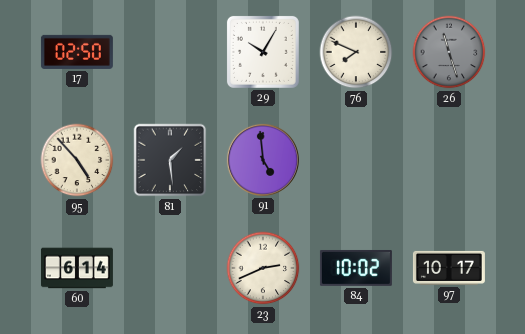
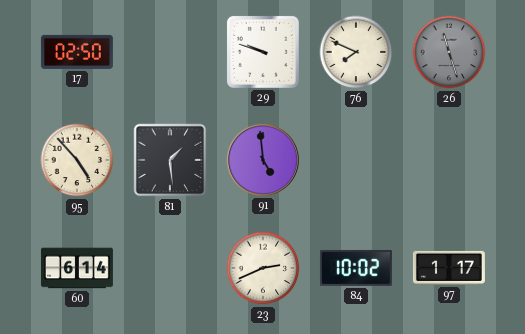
29: 10:05 -> 9:48 (263, 52)
97: 10:17 -> 1:17 (449, 268)
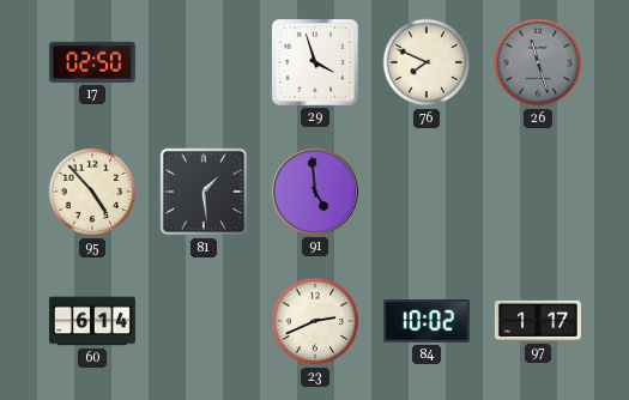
29: 9:48 -> 3:57 (315, 62)
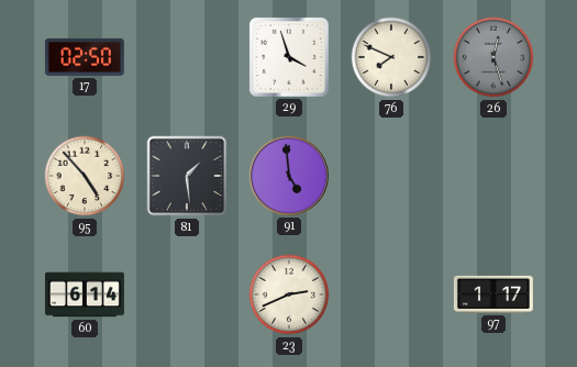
26: 11:27 -> 12:27 (493, 57)
84: 10:02 -> none (427, 321)
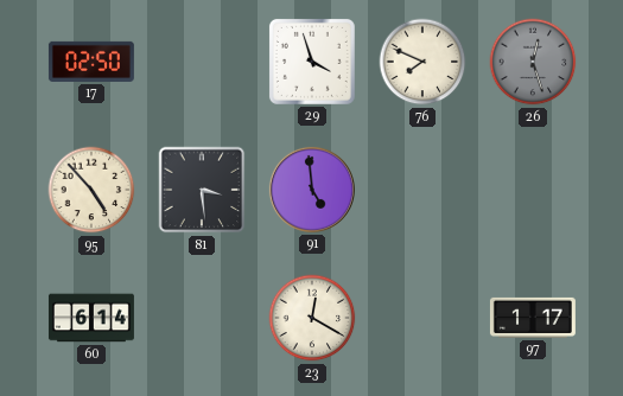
81: 1:29 -> 3:29 (202, 190)
23: 2:41 -> 12:20 (312, 318)
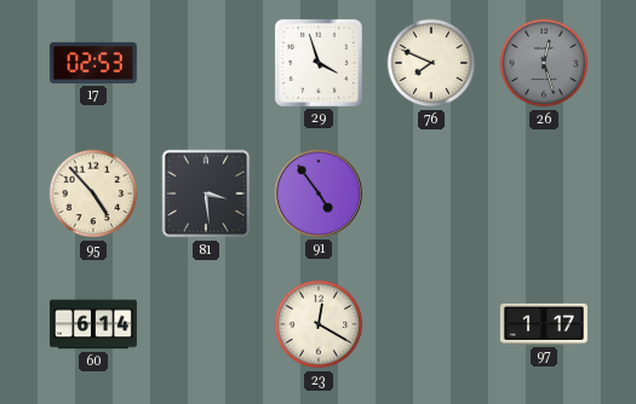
17: 02:50 -> 02:53 (93, 63)
91: 4:59 -> 4:54 (319, 194)
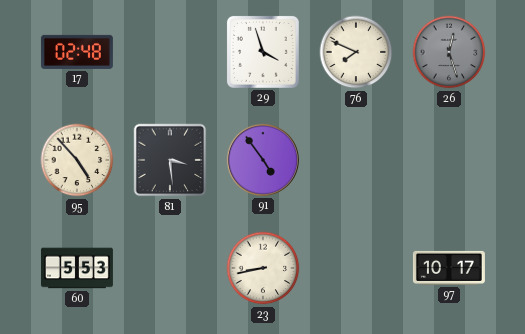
17: 02:53 -> 02:48 (77, 52)
60: 6:14 -> 5:53 (77, 268)
23: 12:20 -> 8:43 (263, 268)
97: 1:17 -> 10:17 (449, 268)
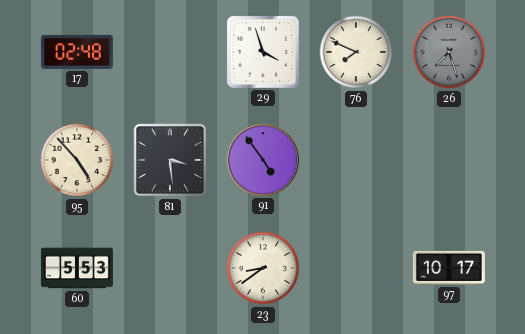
26: 12:27 -> 7:27 (449, 52)
23: 8:43 -> 8:39 (263, 268)
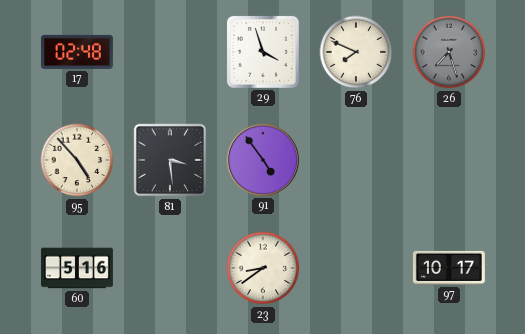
60: 5:53 -> 5:16 (77, 268)
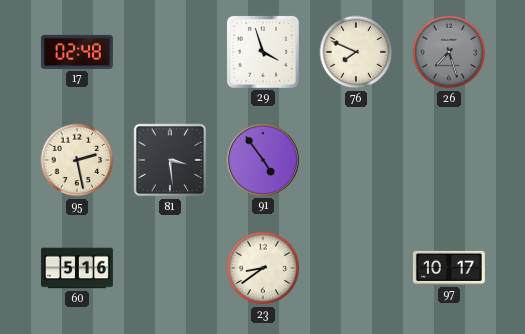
95: 4:53 -> 2:28 (77, 160)
